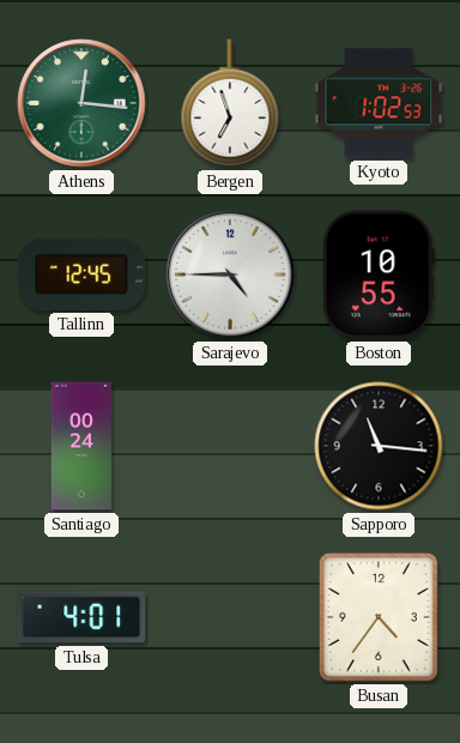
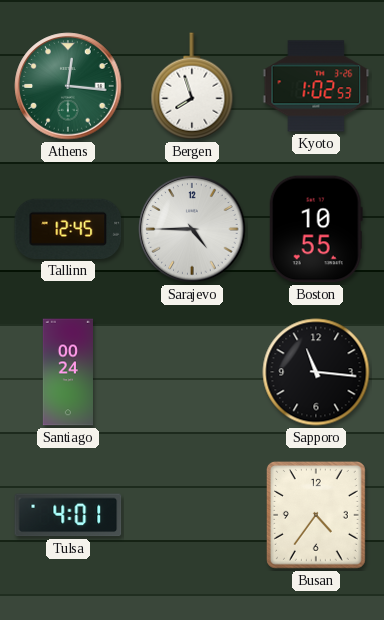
Bergen: 6:57 -> 7:57 (192, 86)
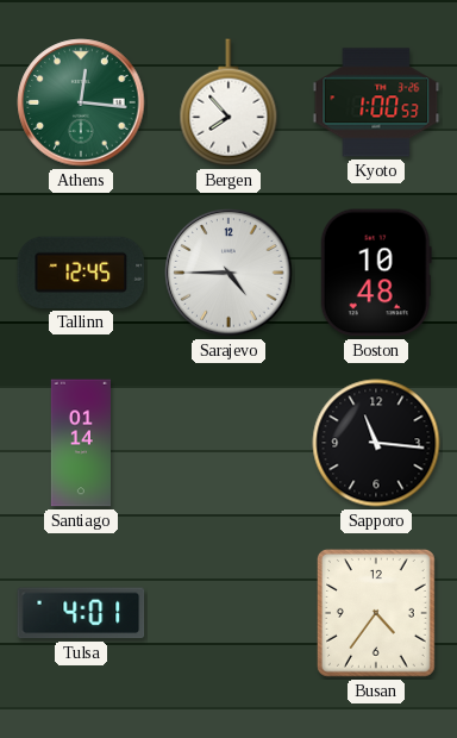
Bergen: 7:57 -> 7:53 (228, 102)
Kyoto: 1:02 -> 1:00 (376, 102)
Boston: 10:55 -> 10:48 (376, 273)
Santiago: 00:24 -> 01:14 (80, 443)
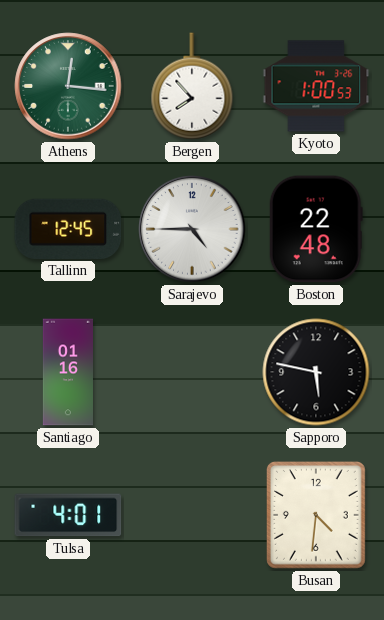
Boston: 10:48 -> 22:48 (316, 229)
Santiago: 01:14 -> 01:16 (67, 372)
Sapporo: 11:16 -> 5:47 (316, 372)
Busan: 4:36 -> 4:31 (316, 515)
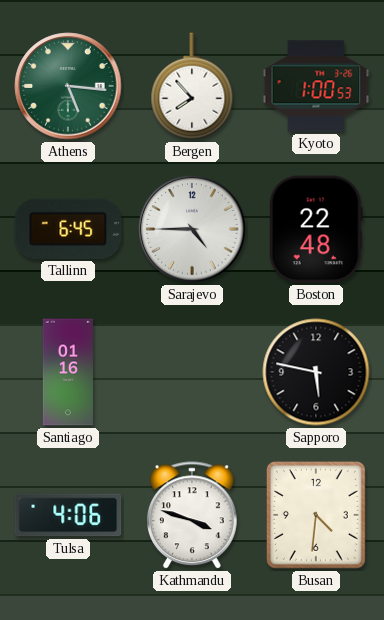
Athens: 12:16 -> 5:16 (68, 86)
Tallinn: 12:45 -> 6:45 (68, 229)
Tulsa: 4:01 -> 4:06 (68, 515)
Kathmandu: none -> 3:48 (192, 516)
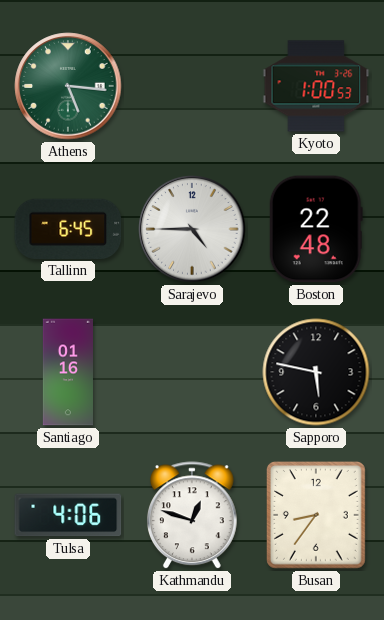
Bergen: 7:53 -> none (192, 86)
Kathmandu: 3:48 -> 12:48 (192, 516)
Busan: 4:31 -> 8:36 (316, 515)
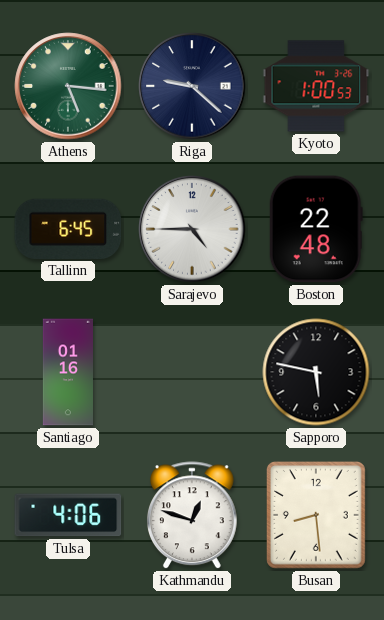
Riga: none -> 9:22 (192, 86)
Busan: 8:36 -> 8:29 (316, 515)
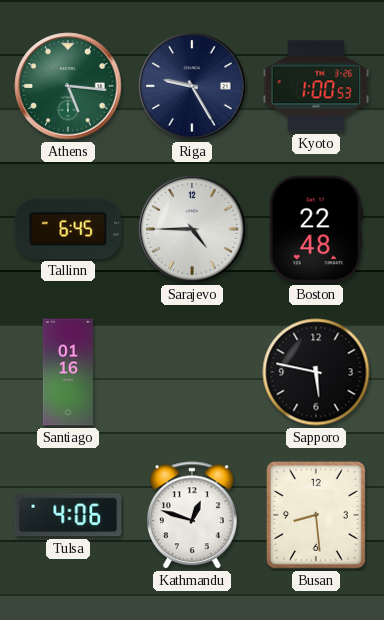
Riga: 9:22 -> 9:25 (192, 86)
